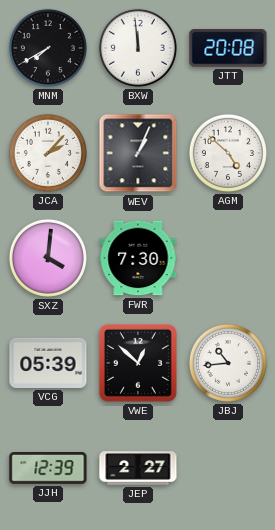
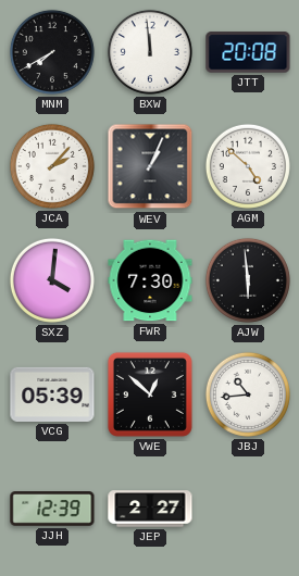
AJW: none -> 5:59 (248, 280)
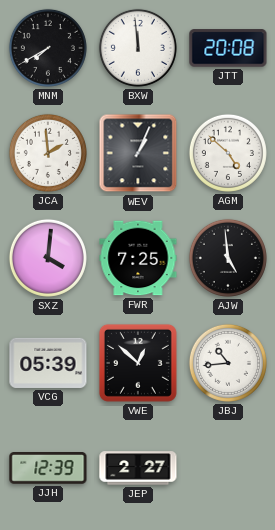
JCA: 2:07 -> 1:59 (48, 153)
FWR: 7:30 -> 7:25 (138, 258)
AJW: 5:59 -> 4:59 (228, 258)
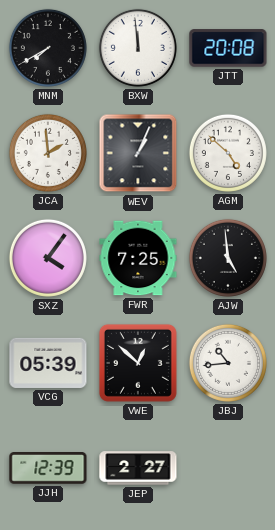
SXZ: 4:01 -> 4:06 (48, 258)
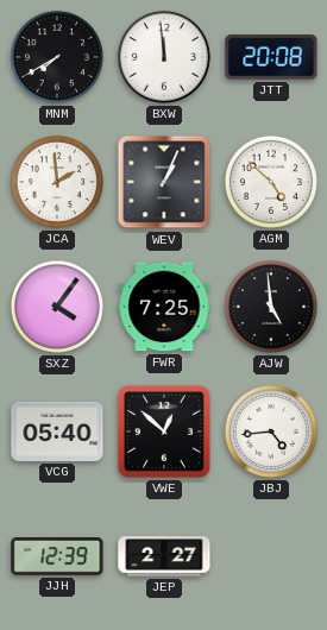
VCG: 05:39 -> 05:40 (57, 431)
JBJ: 10:44 -> 4:44 (271, 431)
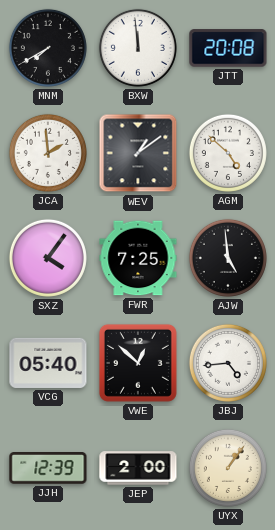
WEV: 1:04 -> 1:09 (138, 153)
JEP: 2:27 -> 2:00 (138, 468)
UYX: none -> 1:06 (228, 468)
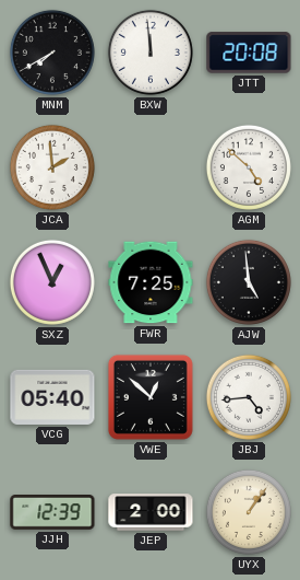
WEV: 1:09 -> none (138, 153)
SXZ: 4:06 -> 12:56 (52, 282)
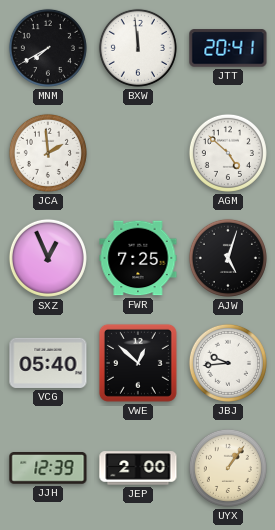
JTT: 20:08 -> 20:41 (228, 48)
AJW: 4:59 -> 5:03 (228, 258)
JBJ: 4:44 -> 9:44 (228, 363)
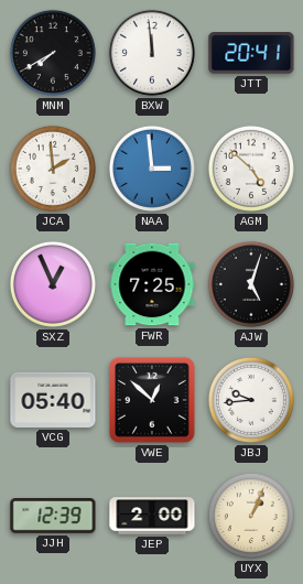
NAA: none -> 2:59 (152, 169)
UYX: 1:06 -> 1:04 (251, 516)
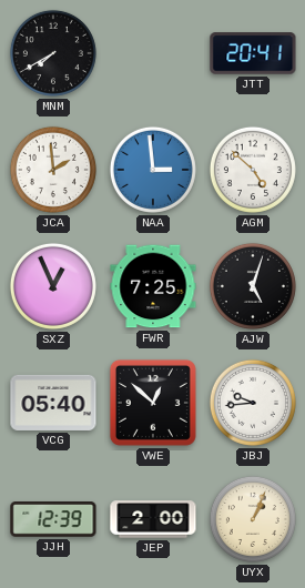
BXW: 11:59 -> none (152, 53)
